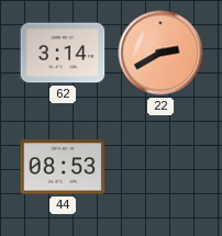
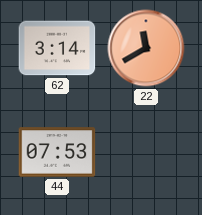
22: 2:40 -> 11:40 (146, 48)
44: 08:53 -> 07:53 (57, 152)
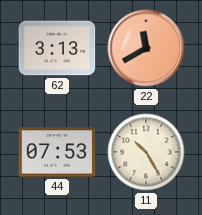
62: 3:14 -> 3:13 (57, 48)
11: none -> 10:25 (146, 152)
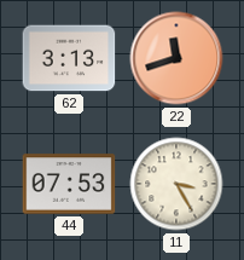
22: 11:40 -> 11:42 (176, 58)
11: 10:25 -> 3:25 (176, 184)
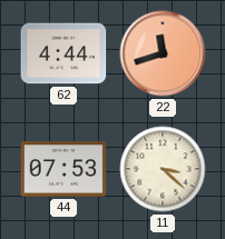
62: 3:13 -> 4:44 (63, 53)
11: 3:25 -> 3:22 (163, 169)
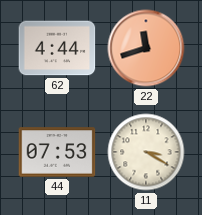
11: 3:22 -> 3:20 (146, 152)
